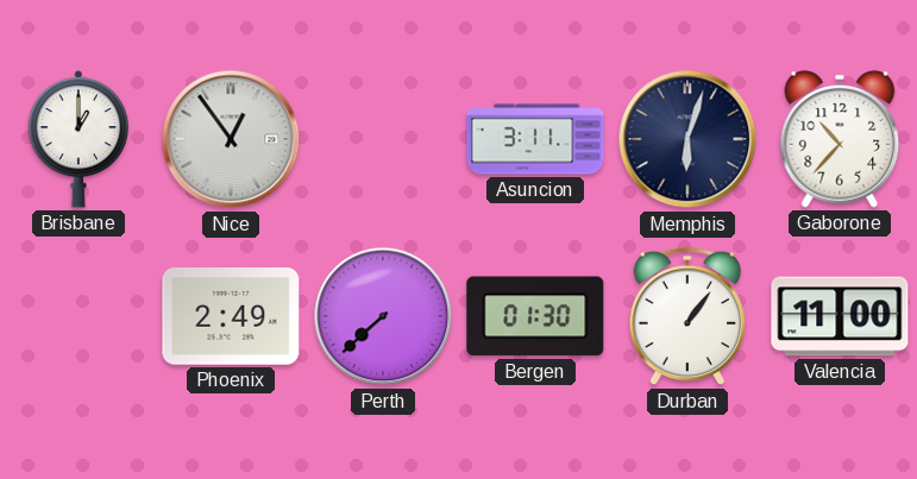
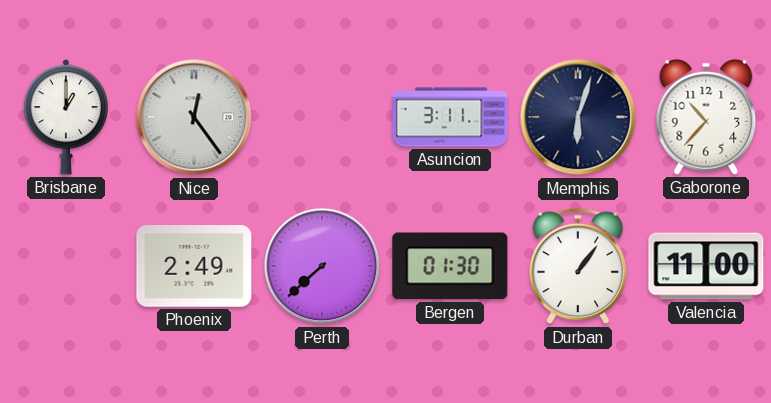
Nice: 12:54 -> 12:24 (194, 117)
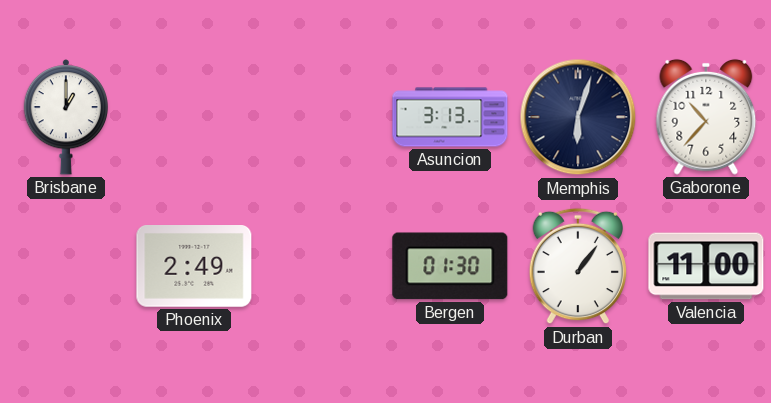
Nice: 12:24 -> none (194, 117)
Asuncion: 3:11 -> 3:13 (450, 117)
Perth: 7:38 -> none (322, 266)
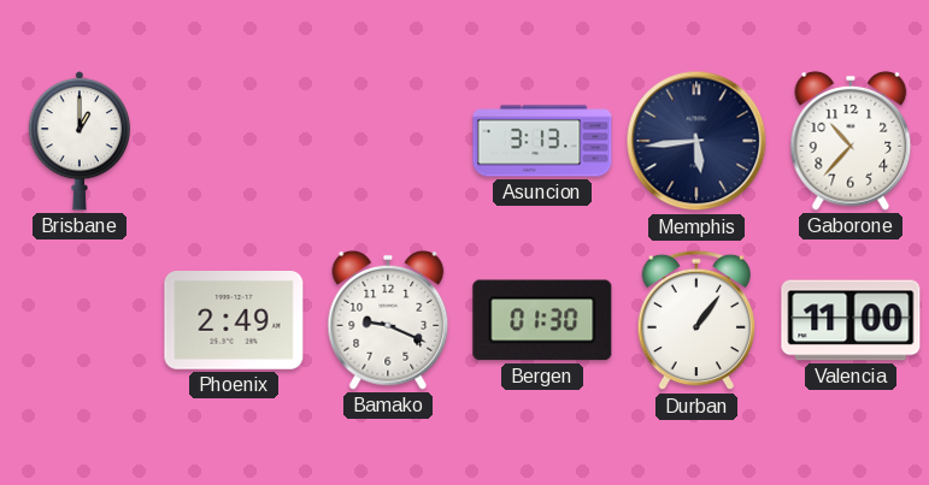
Memphis: 6:03 -> 5:44 (696, 141)
Bamako: none -> 9:19 (388, 320)
